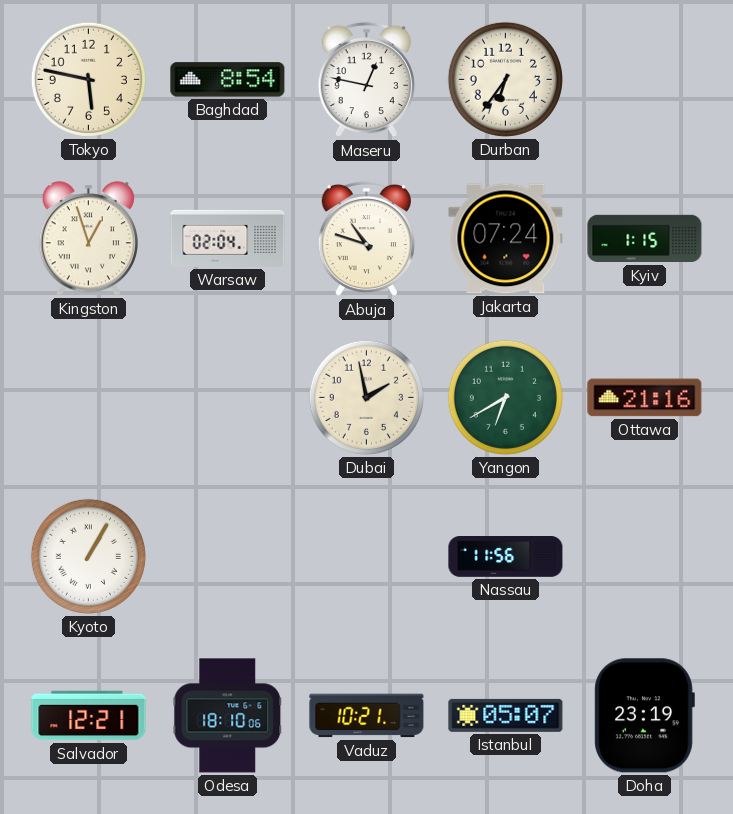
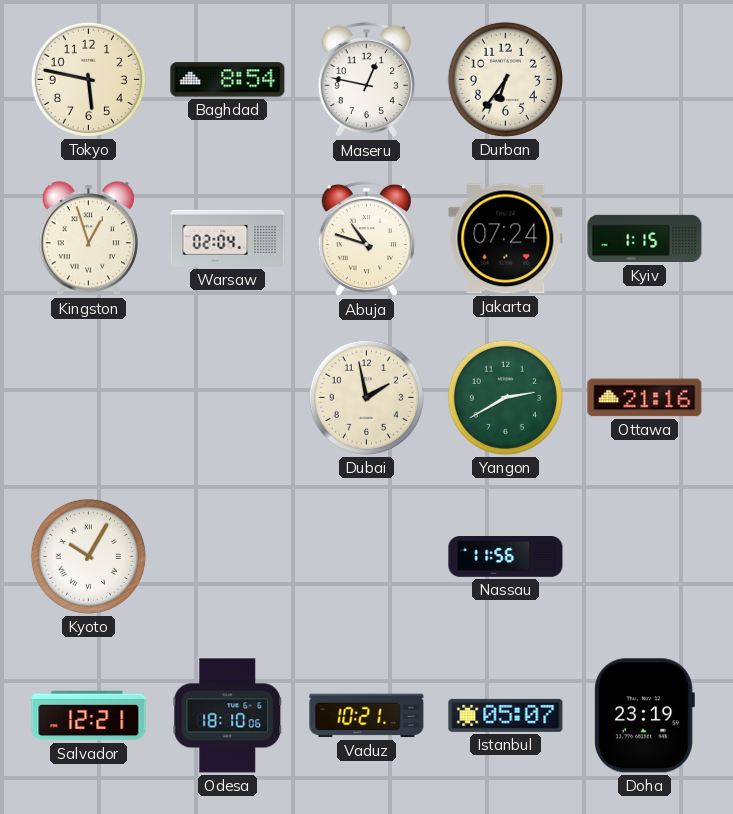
Yangon: 6:40 -> 2:40 (505, 397)
Kyoto: 1:05 -> 10:05 (88, 556)
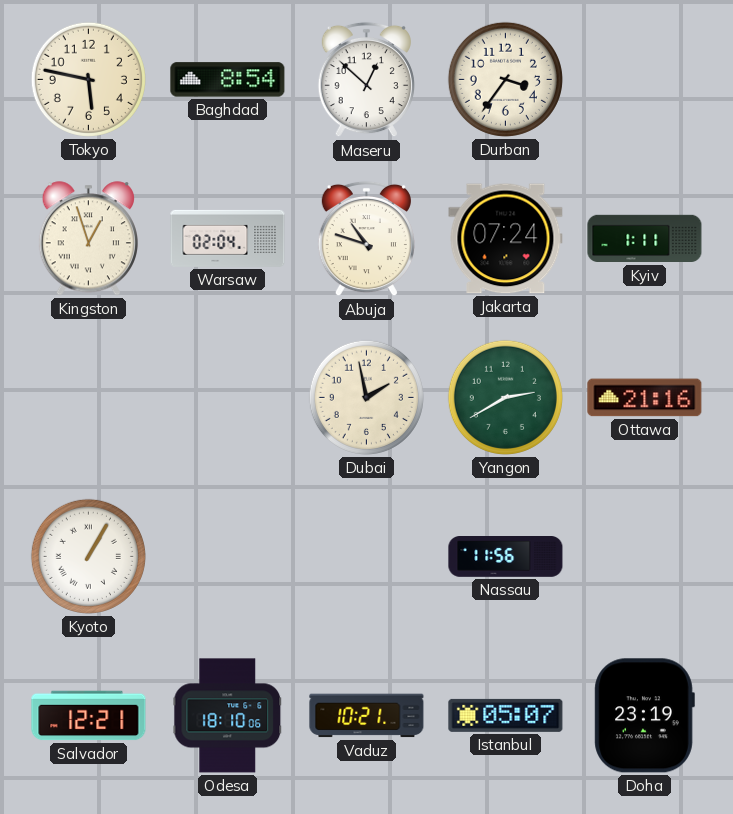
Maseru: 12:47 -> 12:52 (366, 80)
Durban: 6:36 -> 3:36 (505, 79)
Kyiv: 1:15 -> 1:11 (645, 239)
Kyoto: 10:05 -> 1:05 (88, 556)
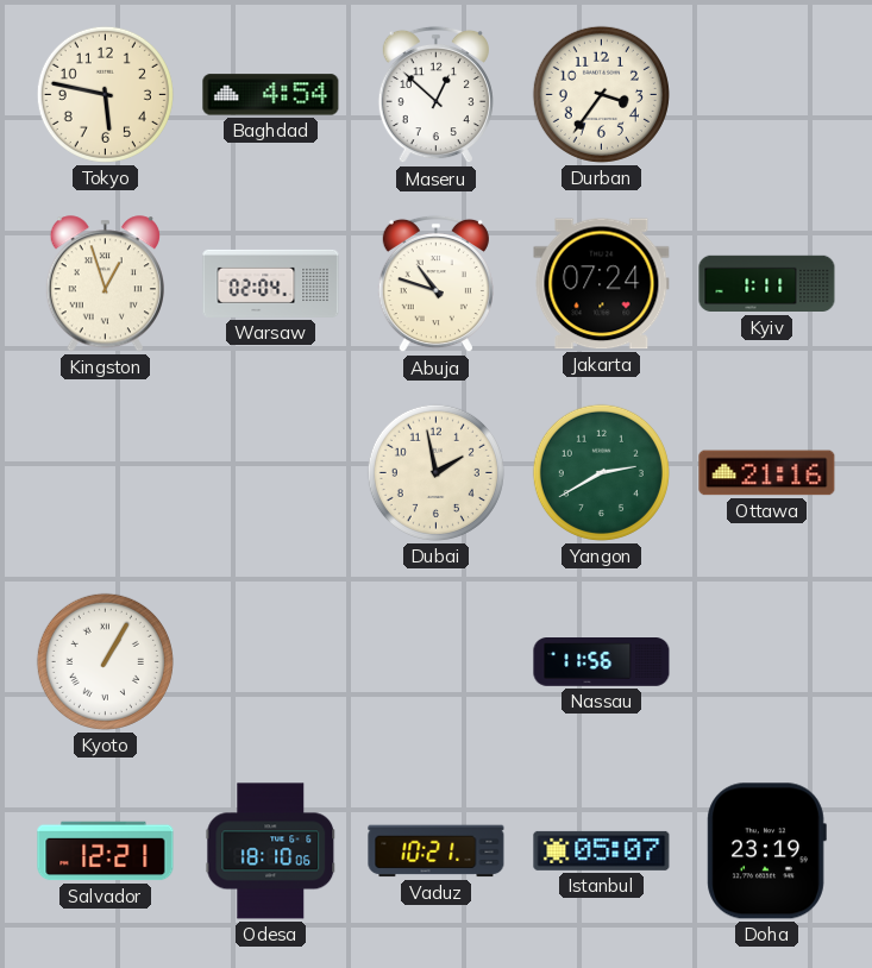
Baghdad: 8:54 -> 4:54 (271, 95)
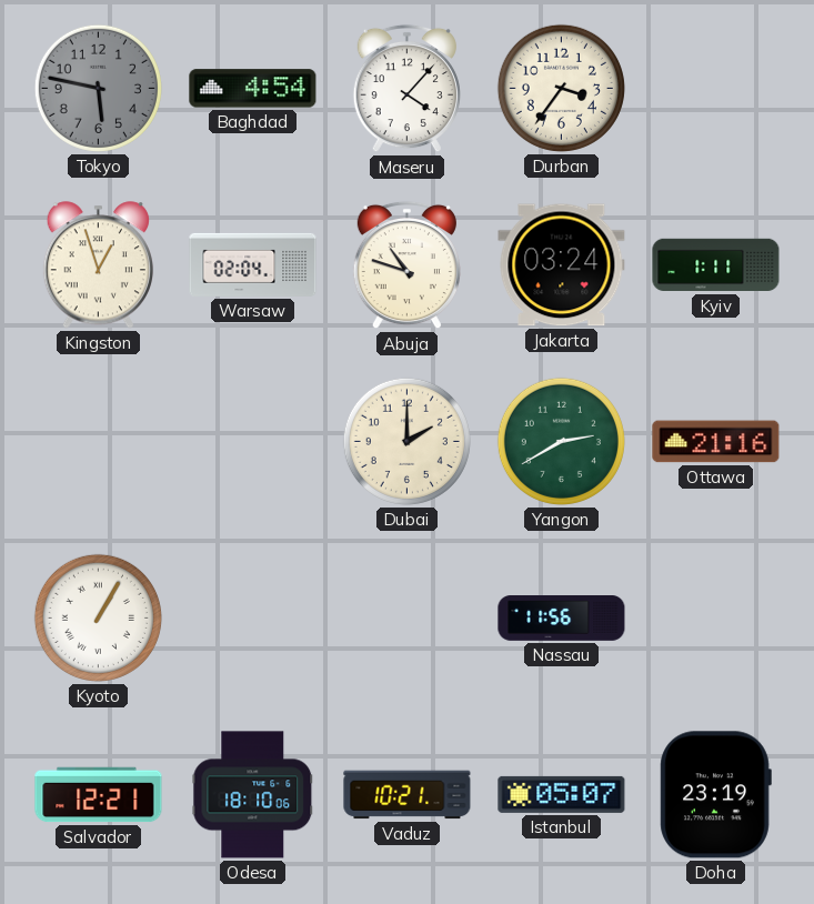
Tokyo dial: cream -> grey (98, 88)
Maseru: 12:52 -> 4:07 (406, 89)
Jakarta: 07:24 -> 03:24 (562, 265)
Dubai: 1:58 -> 2:00 (406, 441)
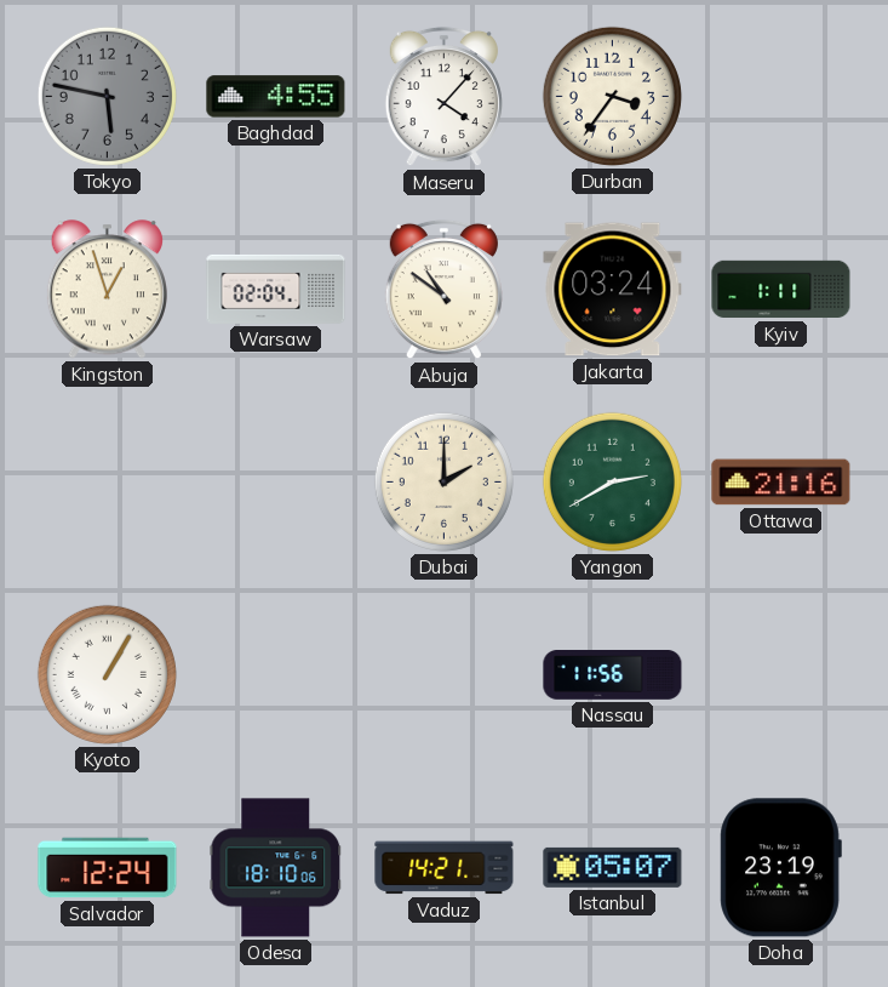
Baghdad: 4:54 -> 4:55 (276, 97)
Abuja: 10:48 -> 10:51 (443, 290)
Salvador: 12:21 -> 12:24 (108, 868)
Vaduz: 10:21 -> 14:21 (445, 868)
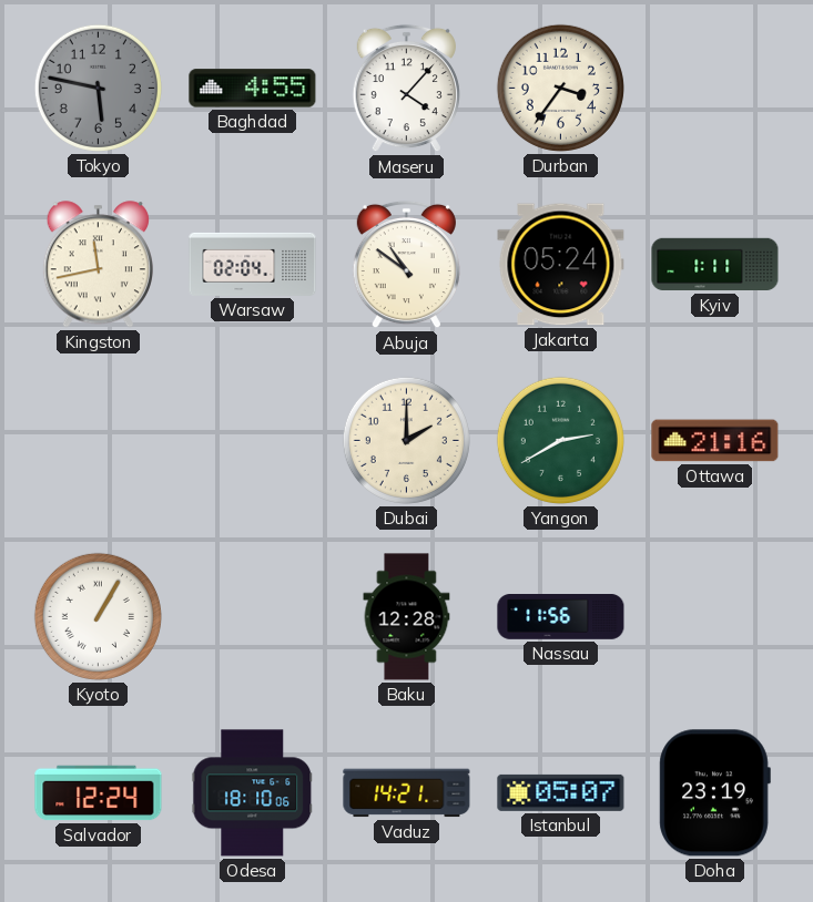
Kingston: 12:57 -> 11:43 (98, 265)
Jakarta: 03:24 -> 05:24 (561, 265)
Baku: none -> 12:28 (407, 617)
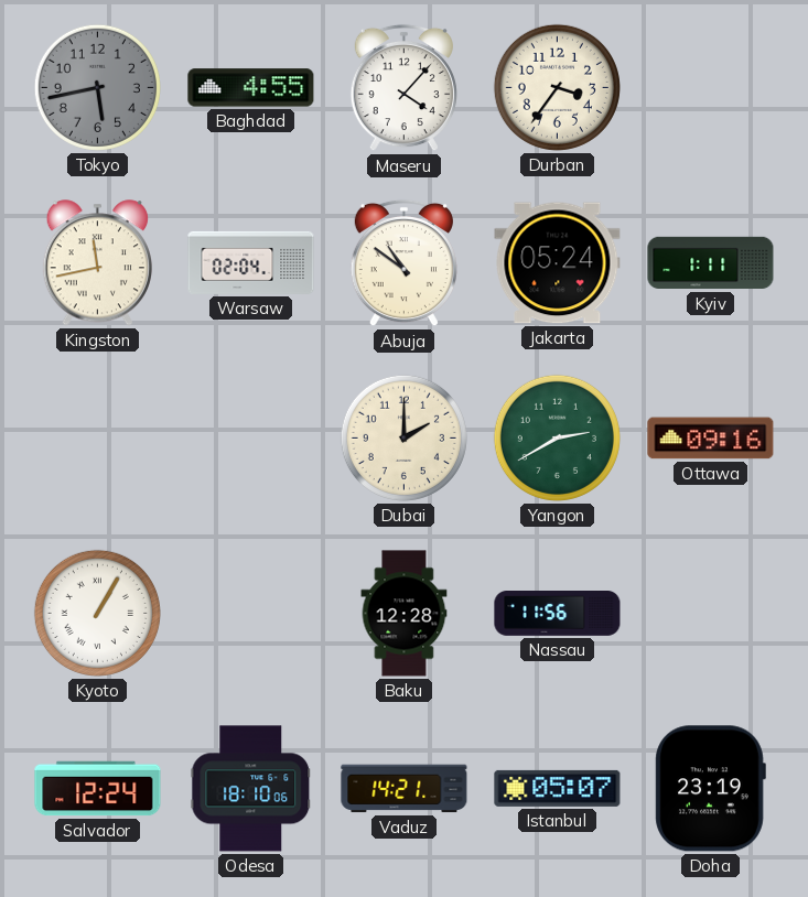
Tokyo: 5:47 -> 5:43 (97, 87)
Ottawa: 21:16 -> 09:16 (711, 439)
